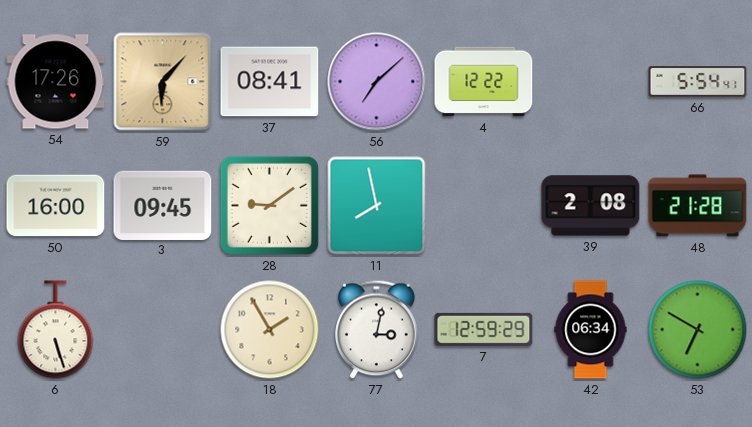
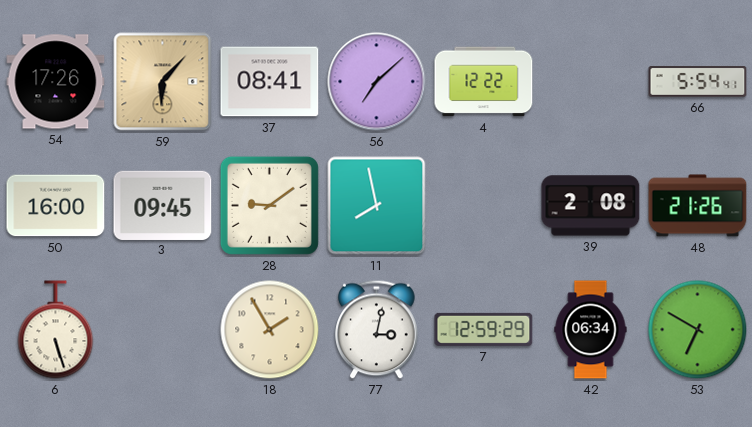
48: 21:28 -> 21:26 (698, 206)
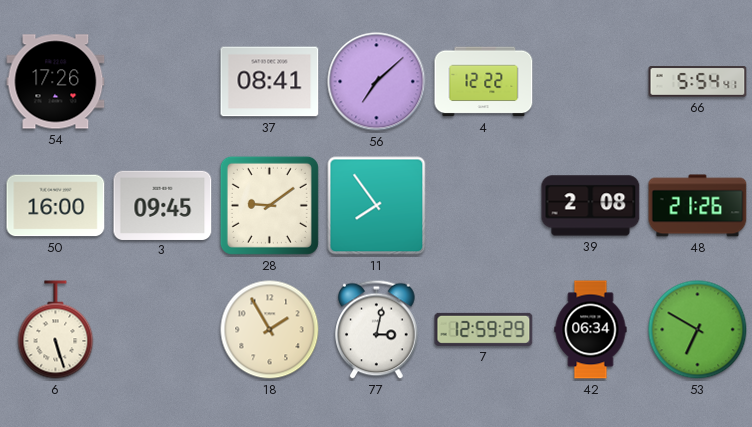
59: 6:07 -> none (163, 82)
11: 7:58 -> 7:54 (377, 206)
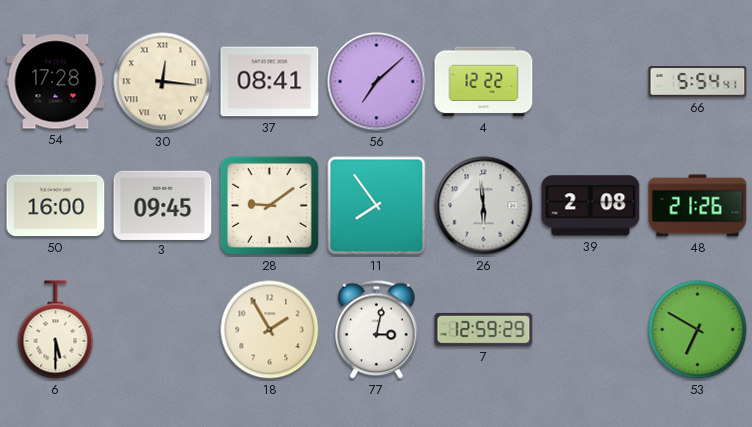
54: 17:26 -> 17:28 (56, 82)
30: none -> 12:16 (163, 82)
26: none -> 5:59 (484, 206)
6: 5:27 -> 5:30 (56, 330)
42: 06:34 -> none (591, 330)
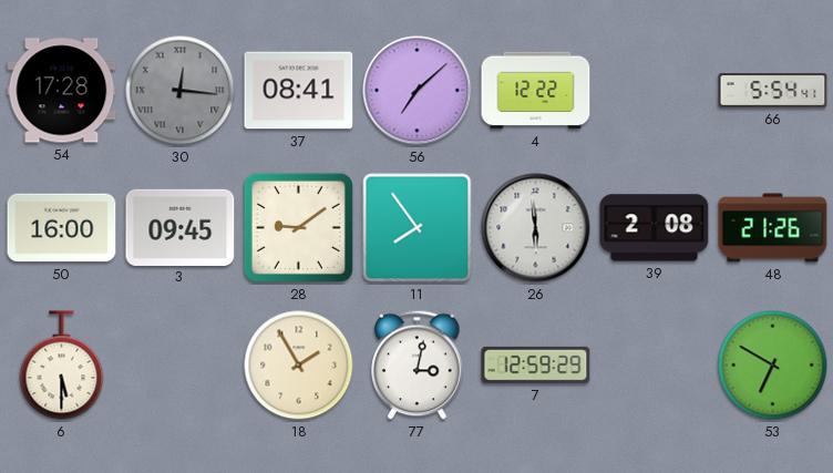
30 dial: cream -> grey (181, 91)
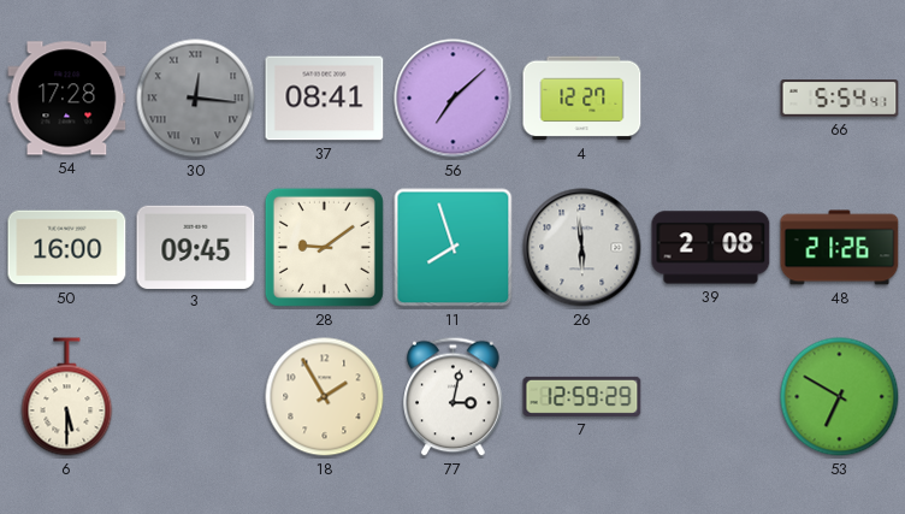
4: 12:22 -> 12:27 (582, 99)
11: 7:54 -> 7:57 (454, 248)
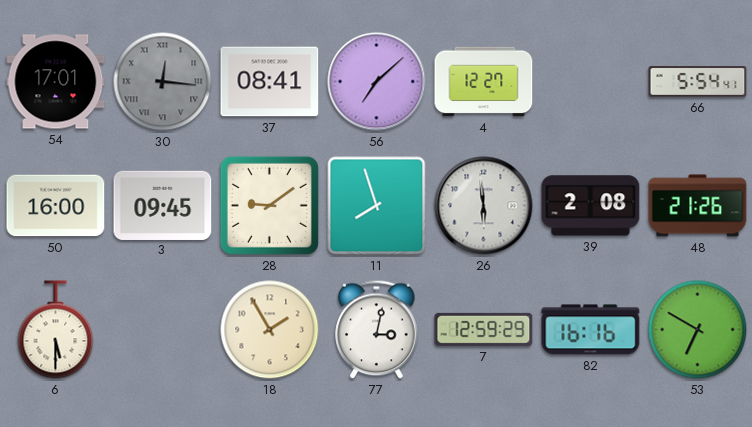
54: 17:28 -> 17:01 (56, 82)
82: none -> 16:16 (591, 330)
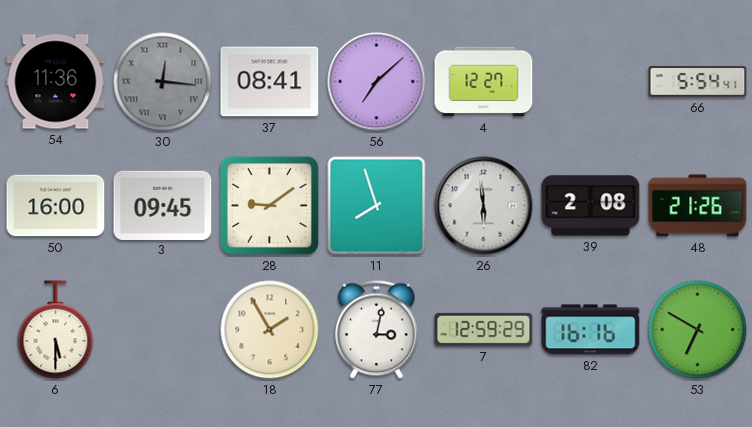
54: 17:01 -> 11:36 (56, 82)
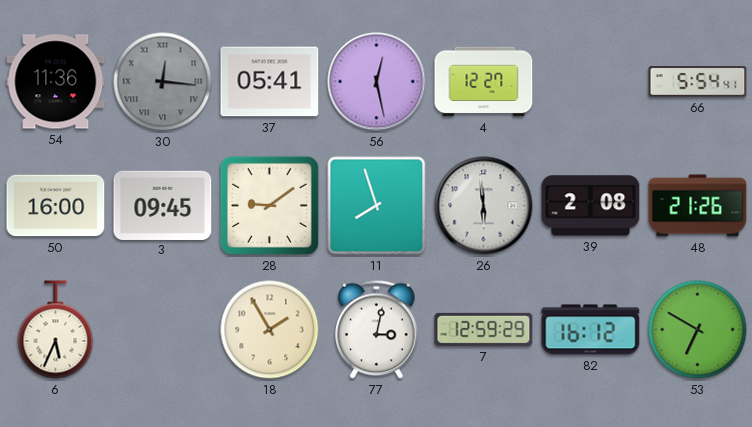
37: 08:41 -> 05:41 (270, 82)
56: 7:08 -> 12:28 (377, 82)
6: 5:30 -> 5:34 (56, 330)
82: 16:16 -> 16:12 (591, 330)
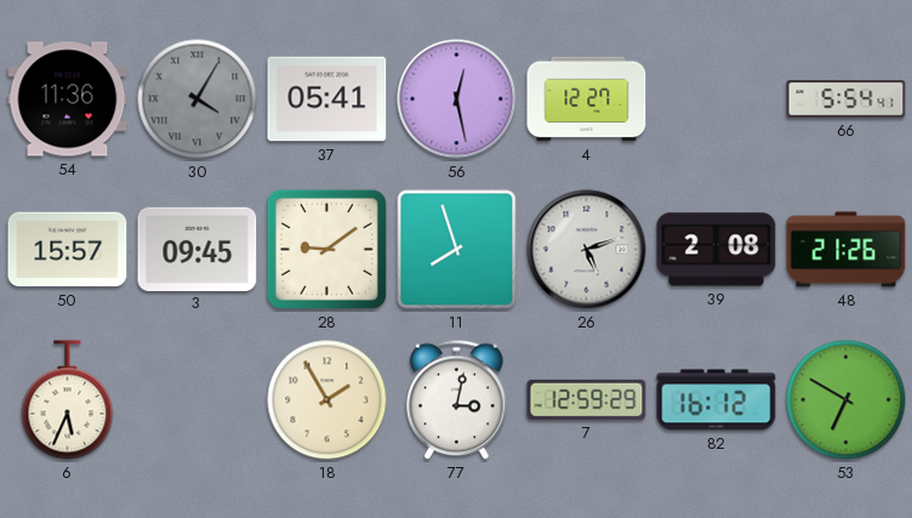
30: 12:16 -> 4:05 (198, 99)
50: 16:00 -> 15:57 (68, 250)
26: 5:59 -> 5:12 (587, 250)
